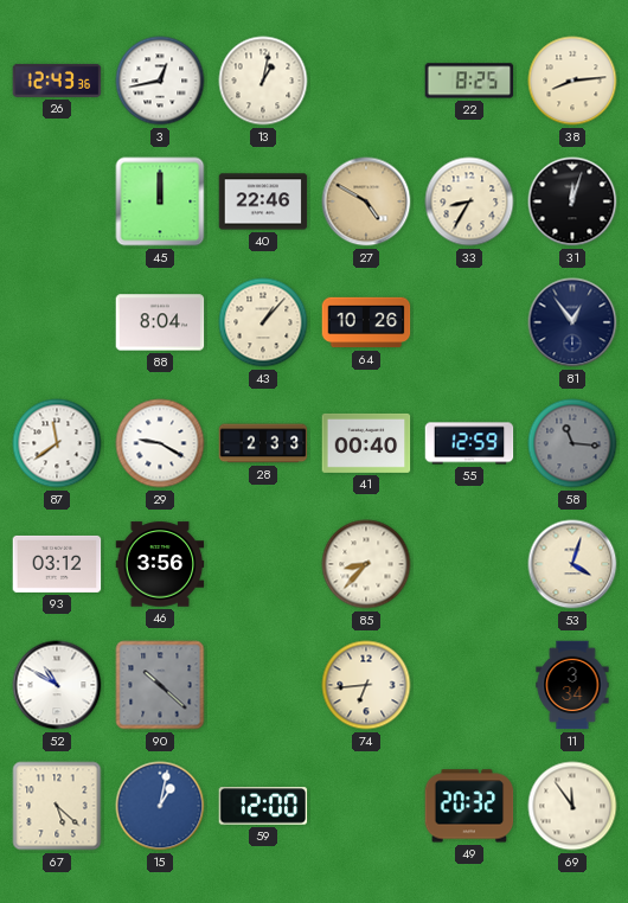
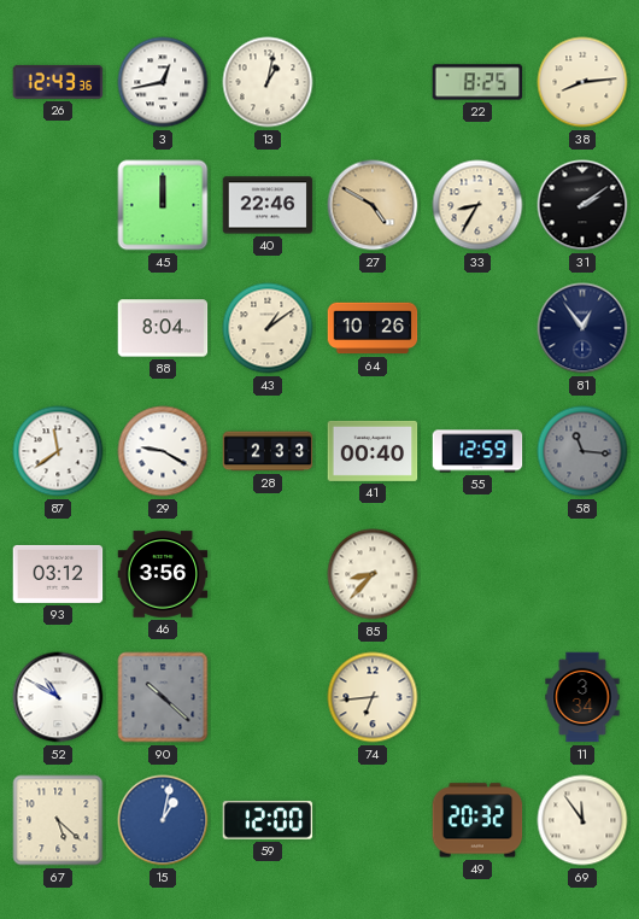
31: 12:03 -> 2:09 (582, 205)
43: 1:07 -> 1:09 (268, 328)
53: 4:03 -> none (572, 564)
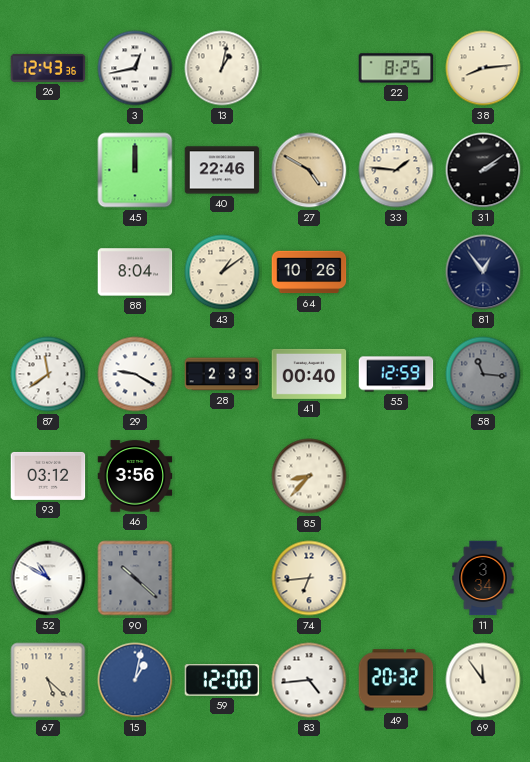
33: 8:35 -> 1:46 (396, 170)
83: none -> 4:44 (309, 680)
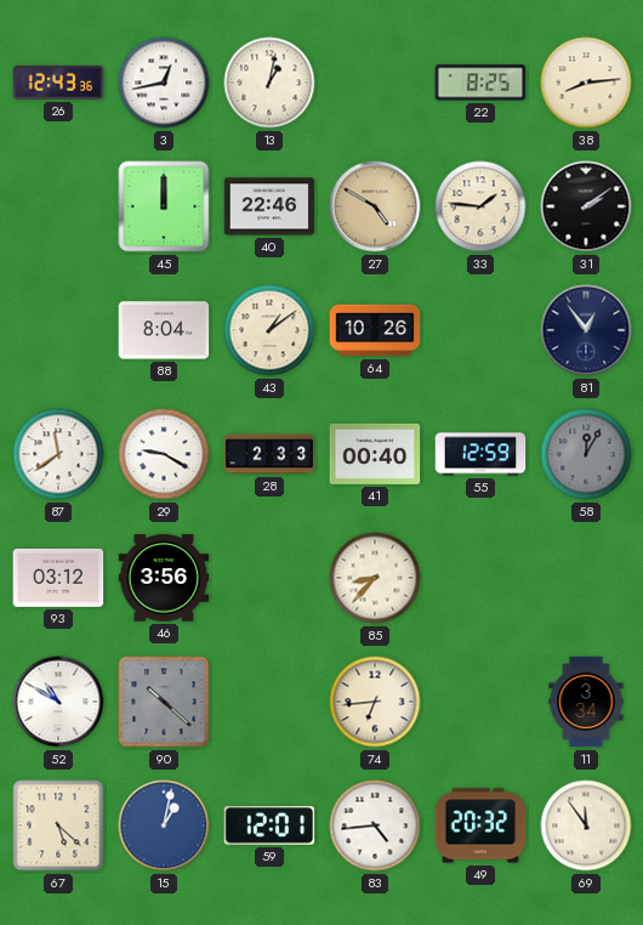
58: 11:16 -> 12:05 (586, 454)
59: 12:00 -> 12:01 (269, 825)
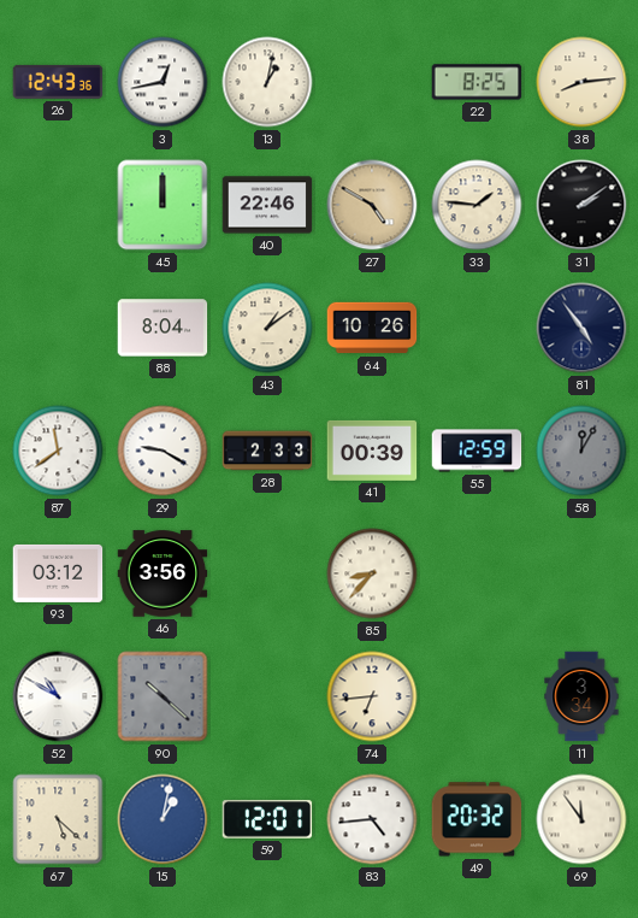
81: 12:54 -> 4:54 (581, 328)
41: 00:40 -> 00:39 (372, 451)
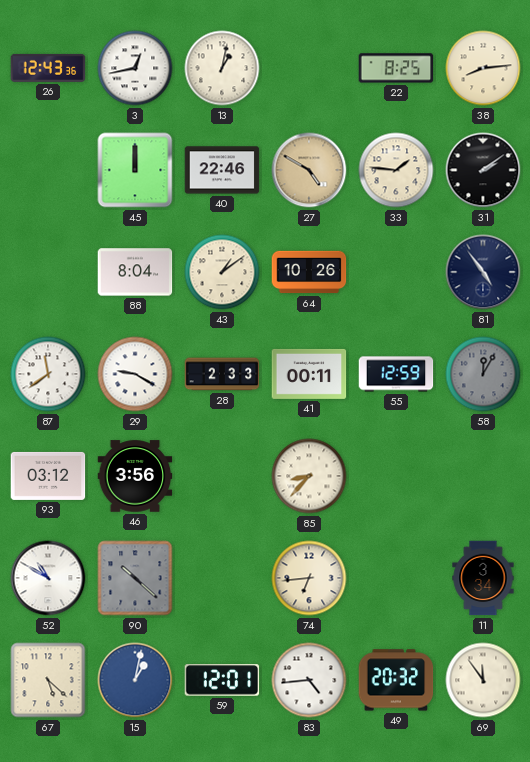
41: 00:39 -> 00:11 (309, 374)
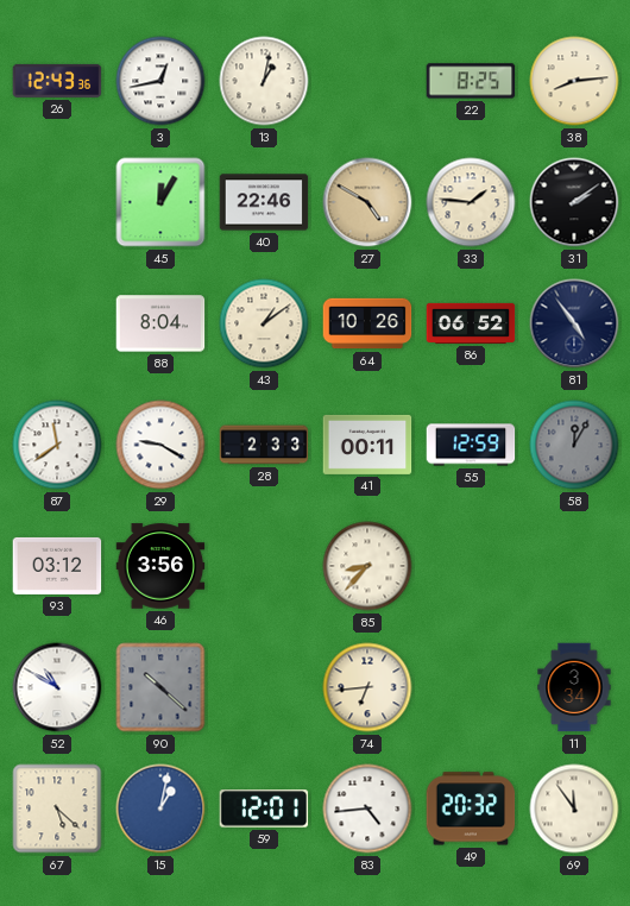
45: 12:00 -> 12:05 (160, 202)
86: none -> 06:52 (471, 323)
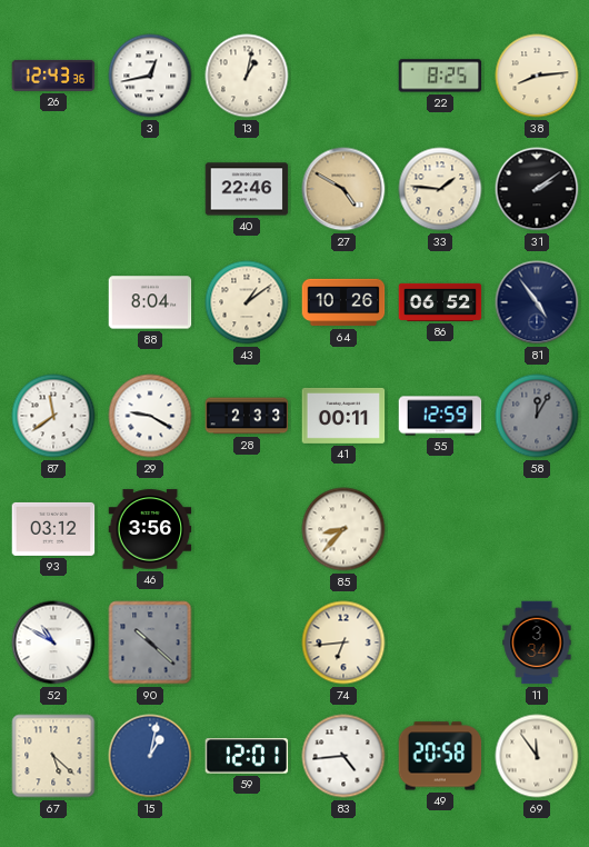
45: 12:05 -> none (160, 202)
49: 20:32 -> 20:58 (440, 756)
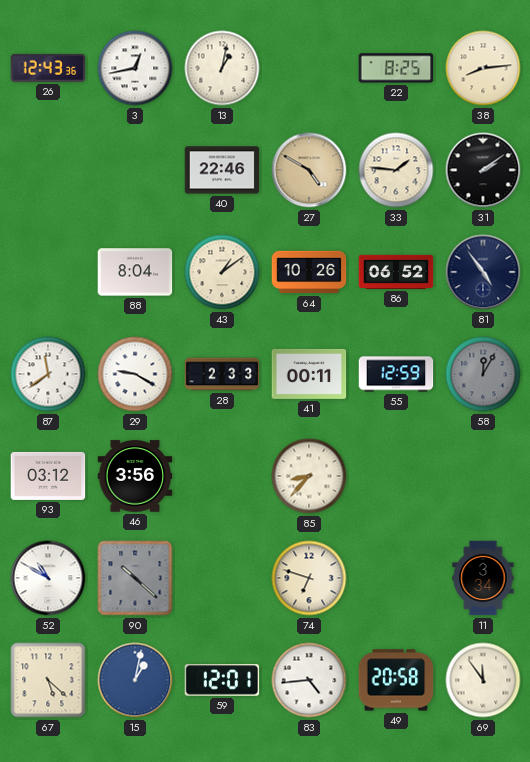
74: 6:44 -> 6:48 (309, 578)
